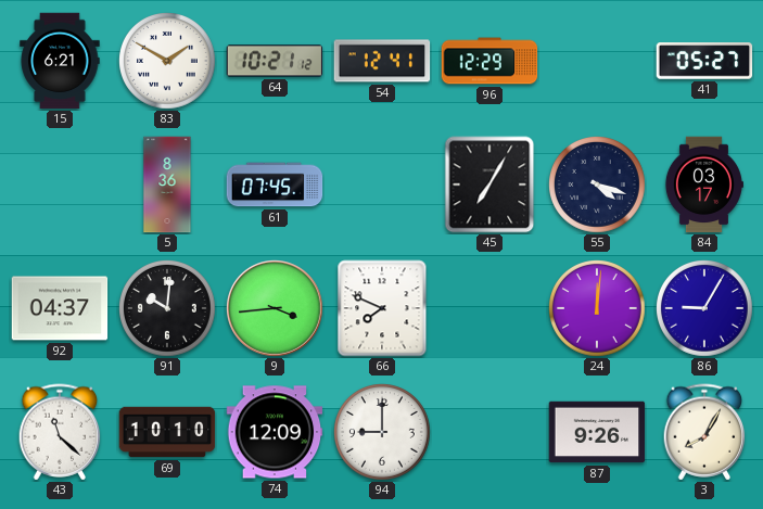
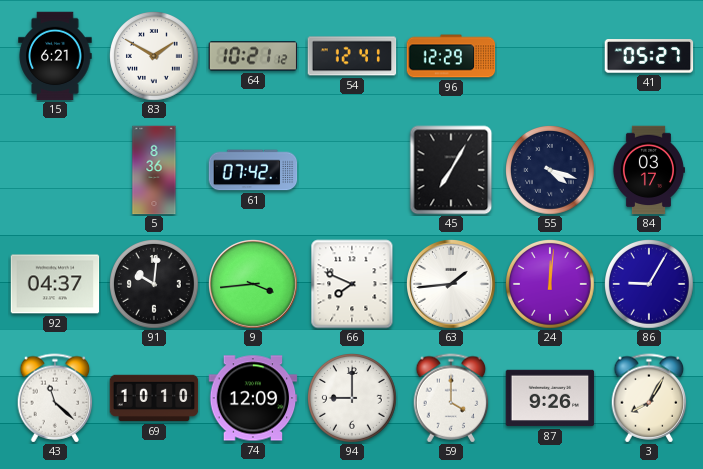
61: 07:45 -> 07:42 (253, 170)
63: none -> 1:44 (452, 285)
59: none -> 4:00 (451, 398)
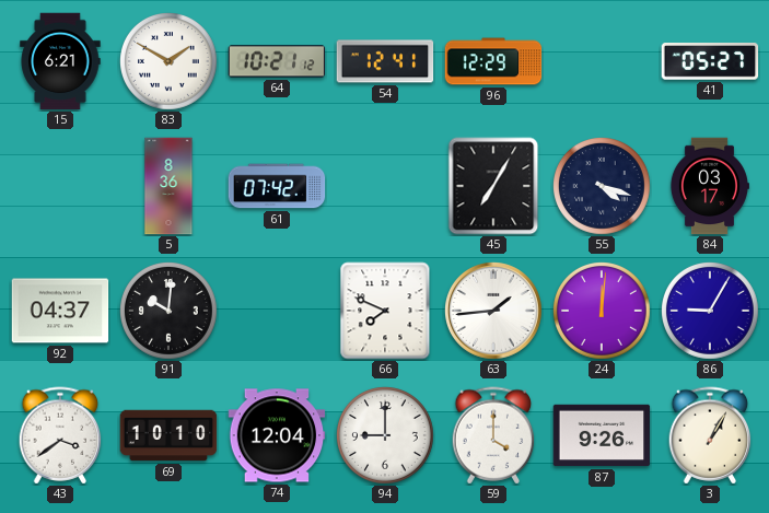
9: 3:44 -> none (254, 285)
43: 11:22 -> 3:39 (60, 435)
74: 12:09 -> 12:04 (277, 435)
3: 8:05 -> 1:05 (710, 435)
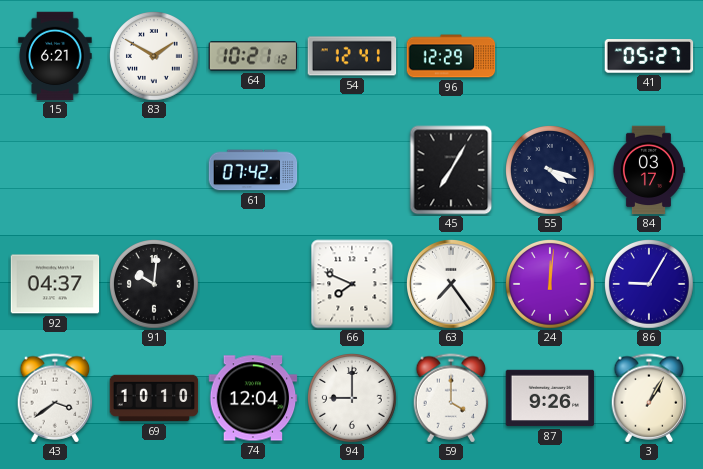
5: 8:36 -> none (168, 186)
63: 1:44 -> 7:24 (452, 285)
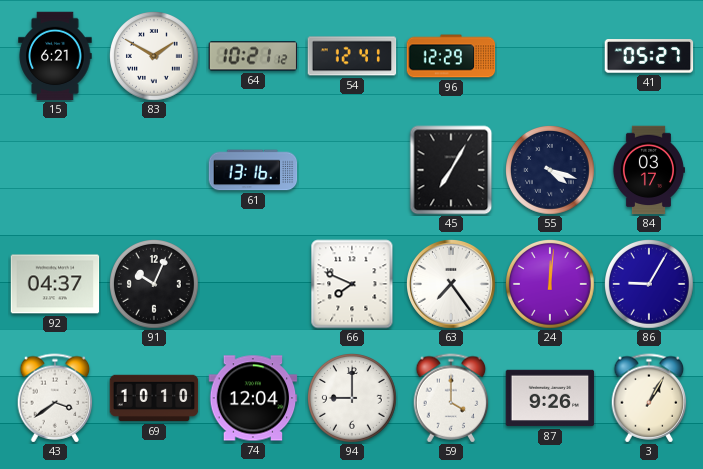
61: 07:42 -> 13:16 (253, 170)
91: 10:01 -> 10:04 (155, 285)
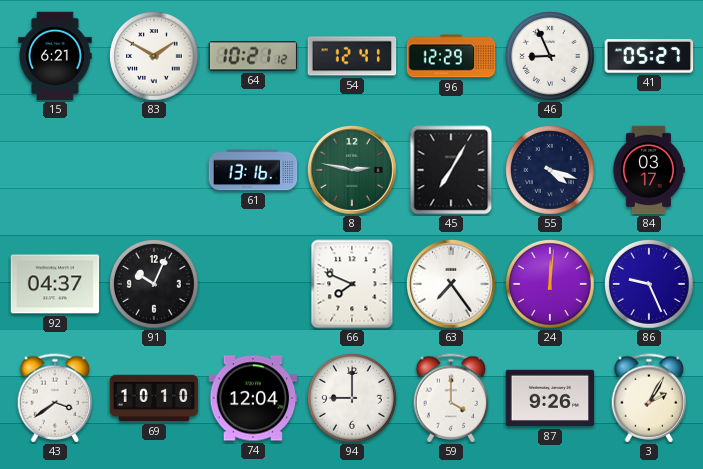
46: none -> 8:56 (551, 57)
8: none -> 2:47 (353, 171)
86: 9:05 -> 9:26 (650, 285)
3: 1:05 -> 2:05 (649, 398)
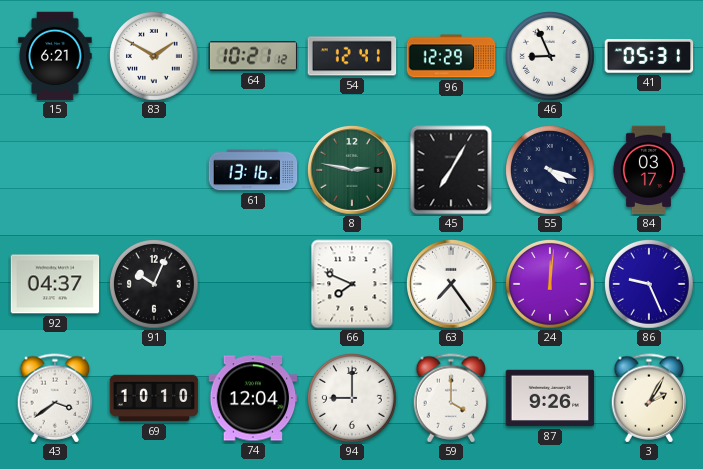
41: 05:27 -> 05:31 (649, 56)
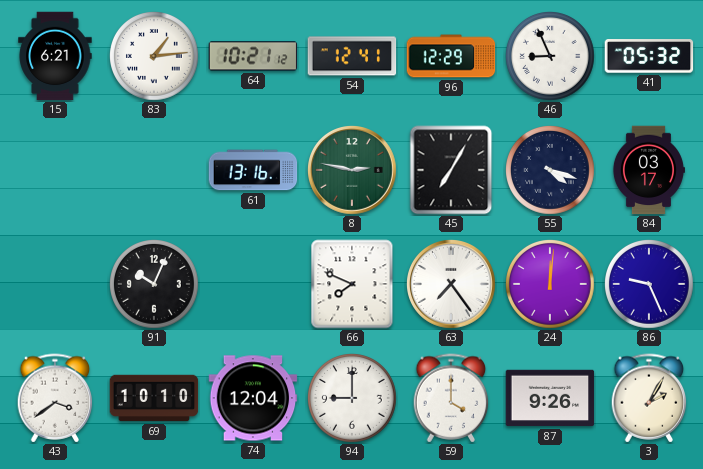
83: 1:50 -> 1:14 (155, 57)
41: 05:31 -> 05:32 (649, 56)
92: 04:37 -> none (55, 284)
